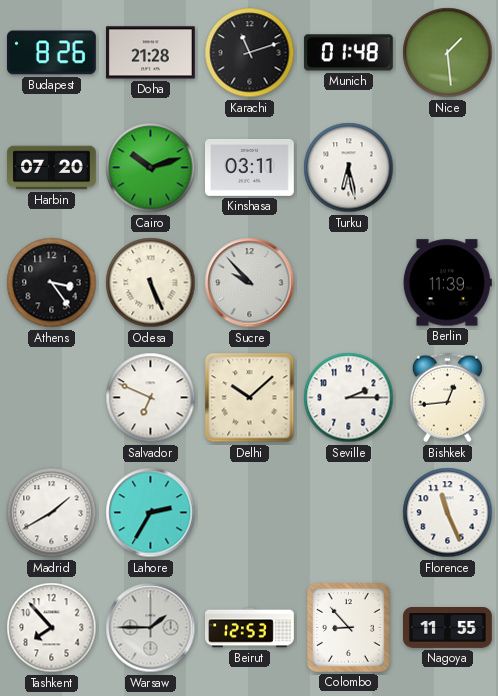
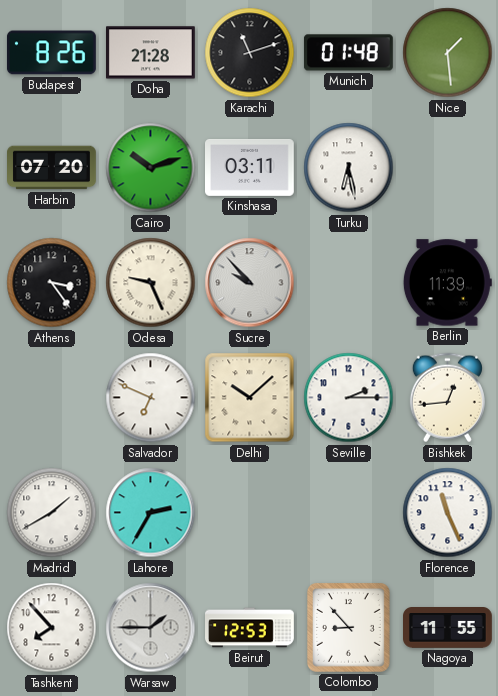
Odesa: 5:26 -> 9:26 (151, 283)
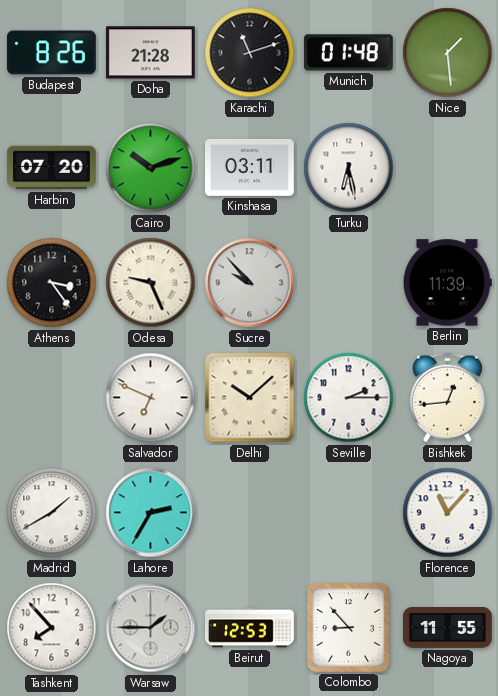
Florence: 11:26 -> 11:07 (448, 513)
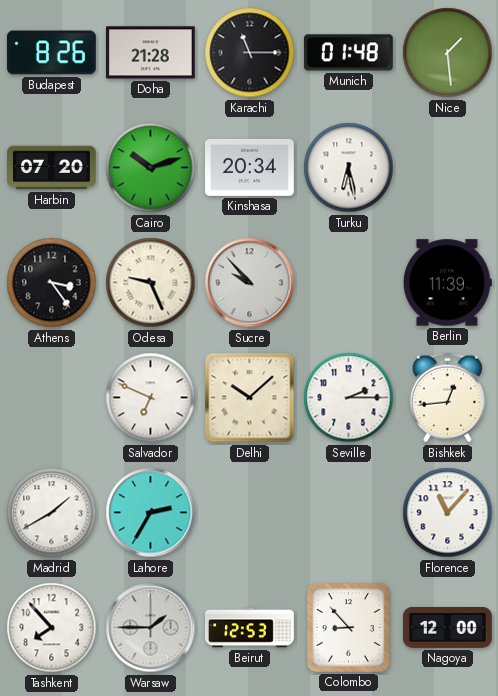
Karachi: 11:12 -> 11:15 (250, 53)
Kinshasa: 03:11 -> 20:34 (250, 167)
Nagoya: 11:55 -> 12:00 (448, 628)
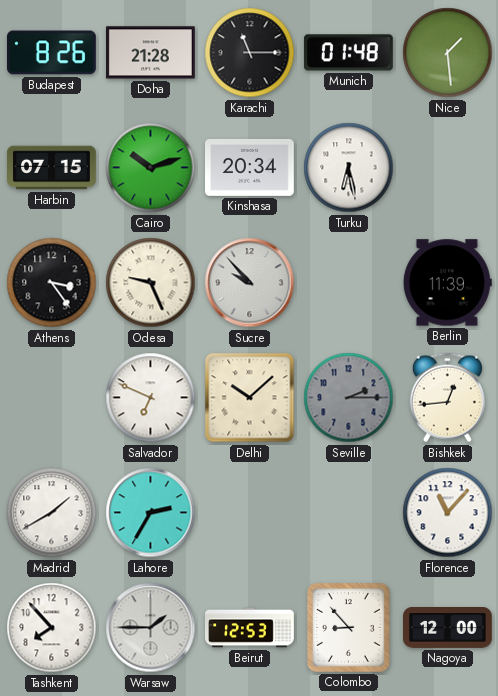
Harbin: 07:20 -> 07:15 (52, 168)
Seville dial: white -> grey (349, 398)
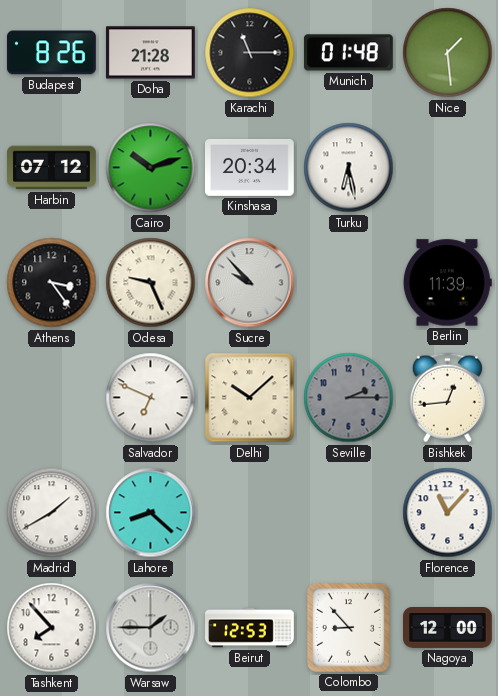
Harbin: 07:15 -> 07:12 (52, 168)
Lahore: 2:35 -> 8:22 (151, 513)
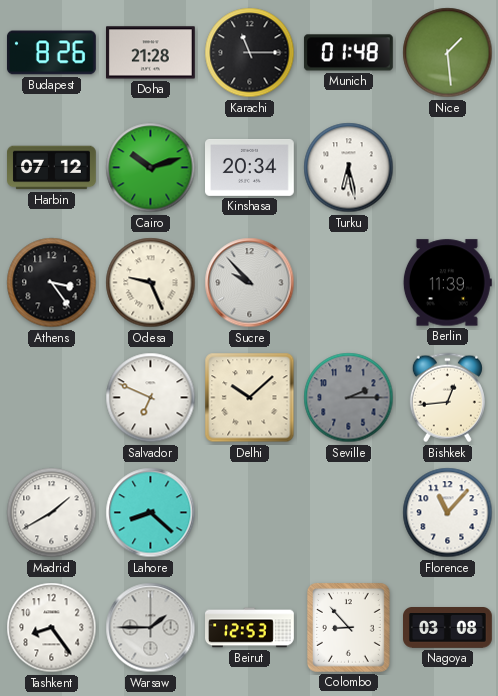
Tashkent: 7:53 -> 8:24 (52, 628)
Nagoya: 12:00 -> 03:08 (448, 628)
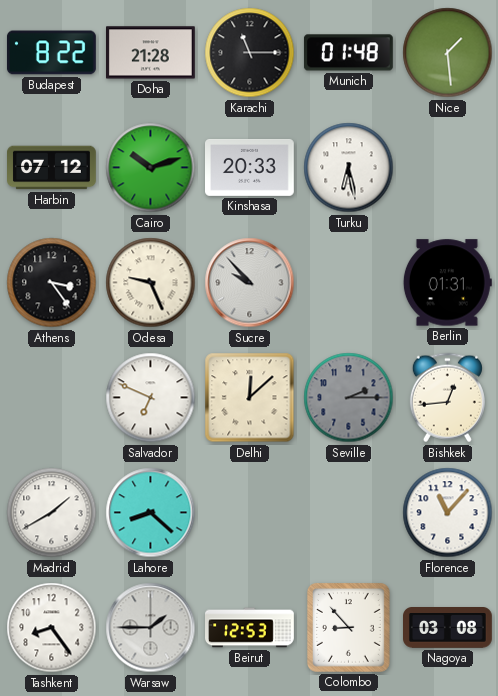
Budapest: 8:26 -> 8:22 (51, 53)
Kinshasa: 20:34 -> 20:33 (250, 167)
Berlin: 11:39 -> 01:31 (447, 283)
Delhi: 10:08 -> 12:08 (250, 398)
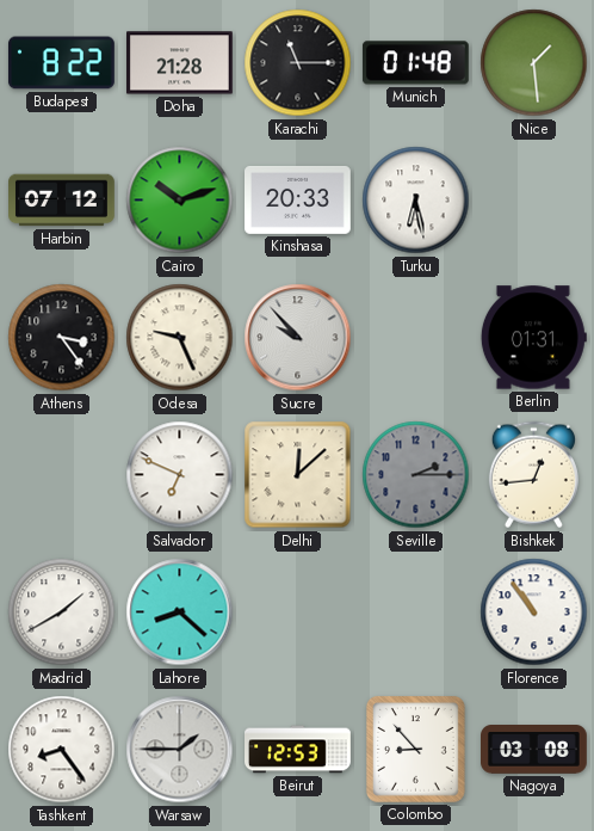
Florence: 11:07 -> 10:54 (534, 613)
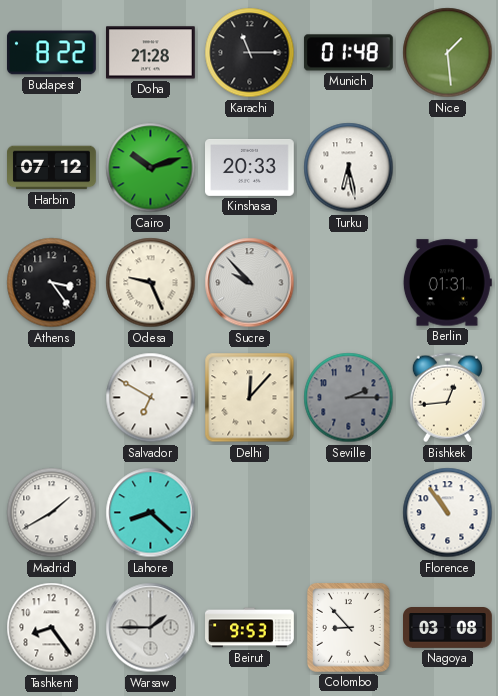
Salvador: 6:49 -> 6:50 (151, 398)
Delhi: 12:08 -> 12:07 (250, 398)
Beirut: 12:53 -> 9:53 (250, 628)
